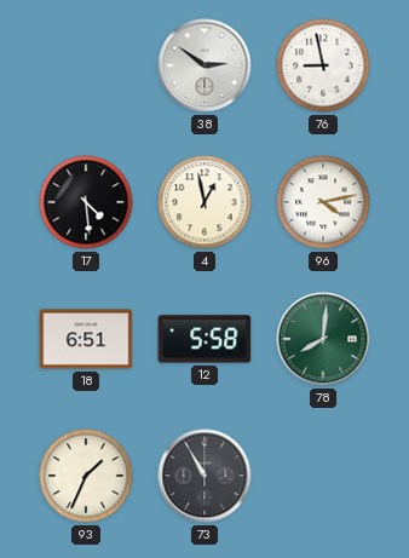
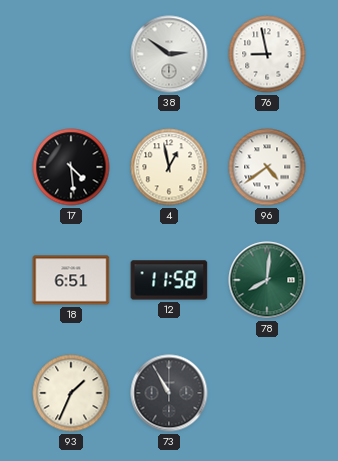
96: 4:13 -> 4:39 (267, 167)
12: 5:58 -> 11:58 (169, 280)
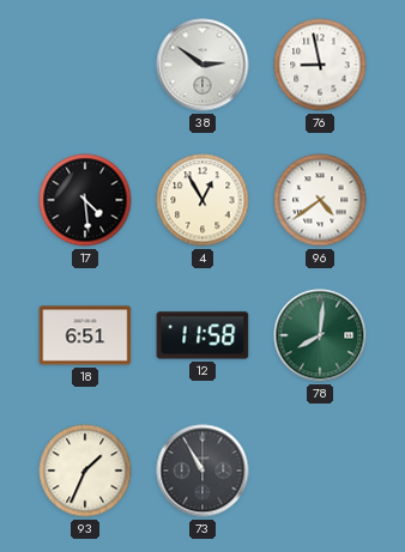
4: 12:58 -> 12:55 (202, 200)
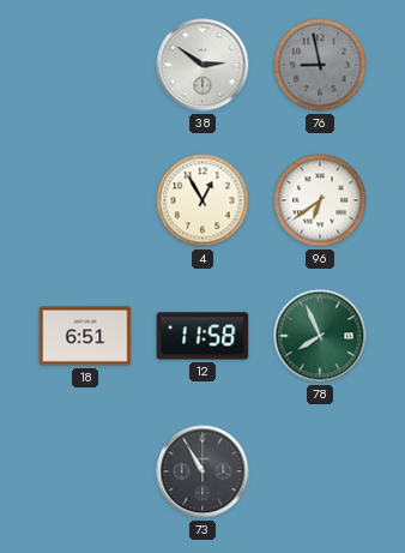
76 dial: white -> grey (320, 65)
17: 4:29 -> none (85, 200)
96: 4:39 -> 6:39 (320, 200)
78: 8:01 -> 7:56 (320, 336)
93: 1:34 -> none (85, 471)
